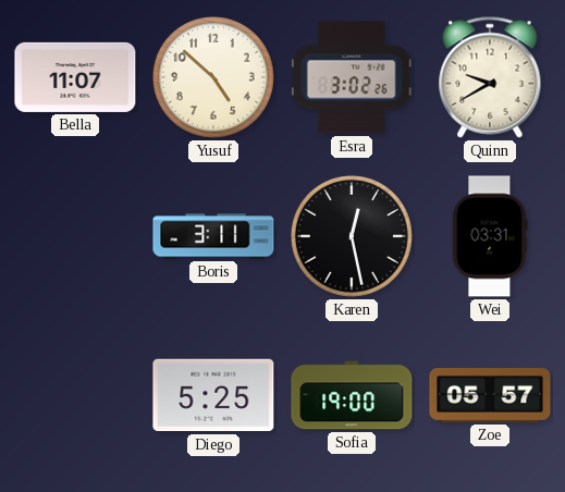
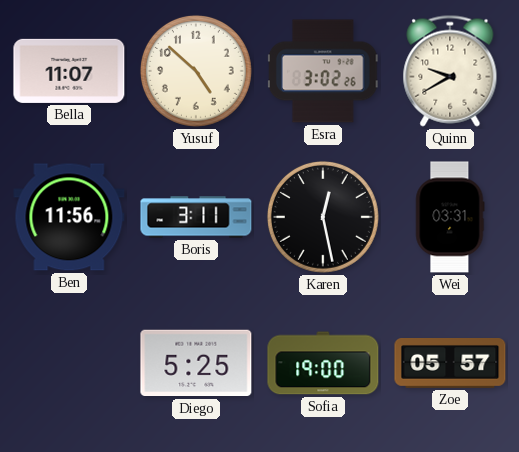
Ben: none -> 11:56 (69, 217)
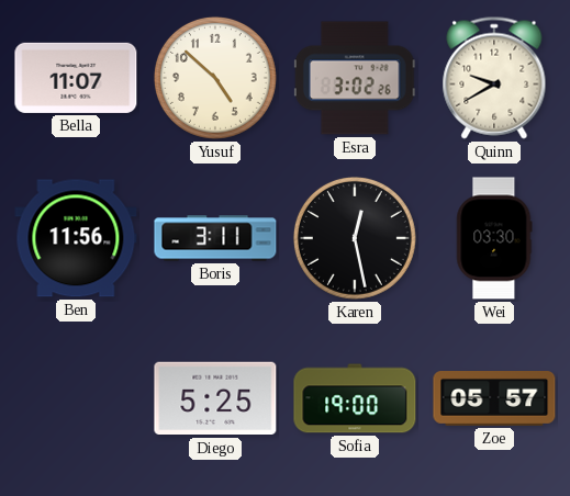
Wei: 03:31 -> 03:30 (494, 238)
